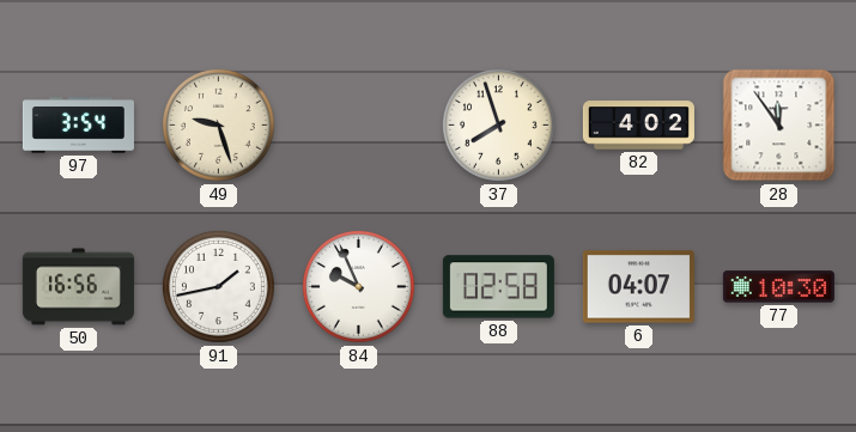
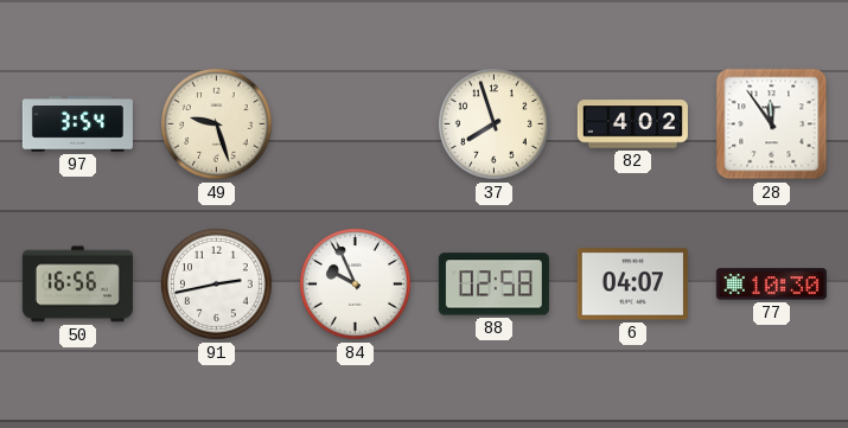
91: 1:43 -> 2:43 (217, 285)
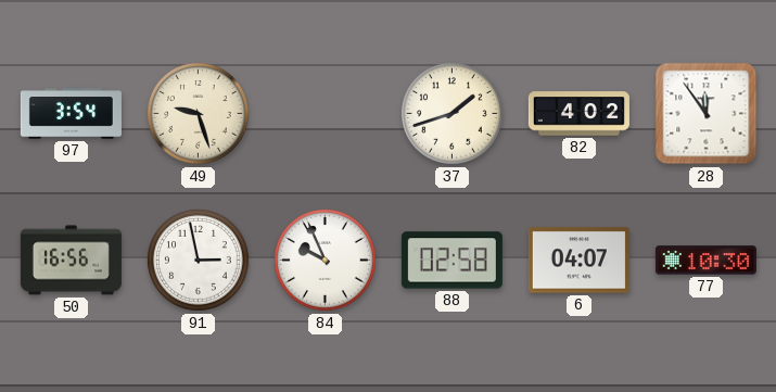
37: 7:57 -> 1:42 (453, 114)
91: 2:43 -> 2:58 (199, 261)
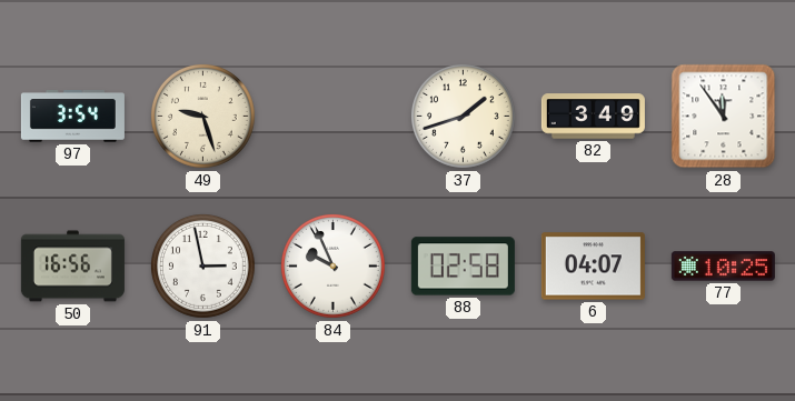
82: 4:02 -> 3:49 (593, 117)
77: 10:30 -> 10:25 (723, 267)
